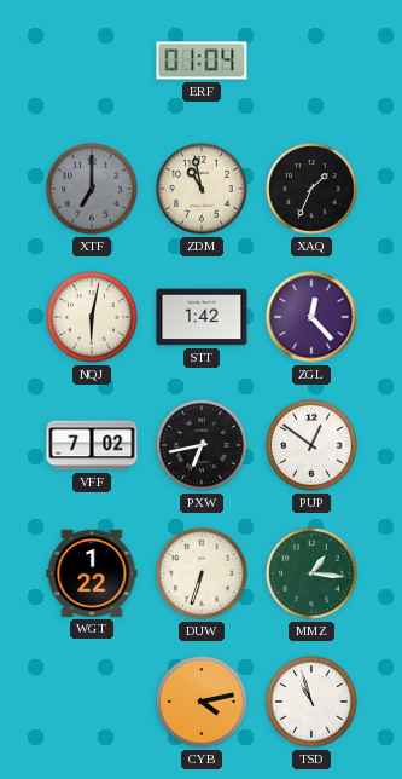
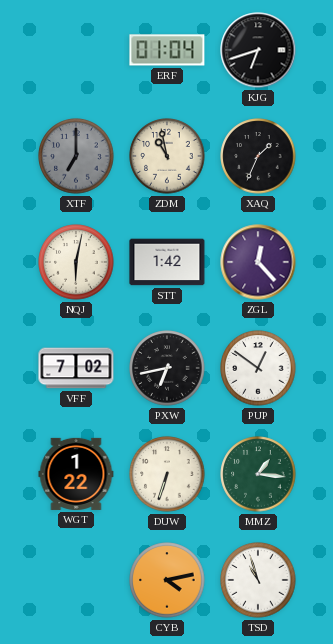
KJG: none -> 6:42 (258, 50)
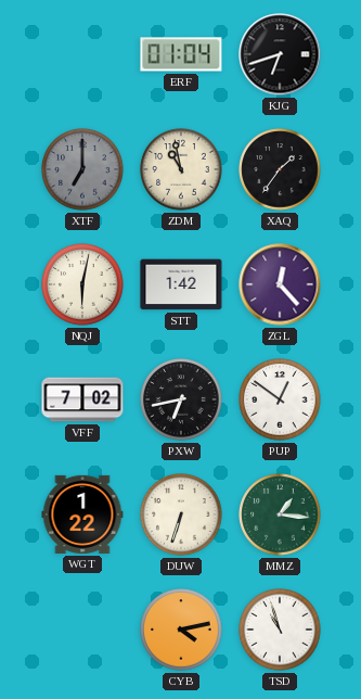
XAQ: 1:34 -> 1:36 (280, 169)
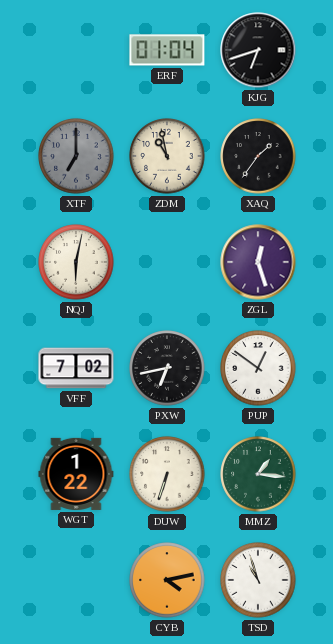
STT: 1:42 -> none (181, 284)
ZGL: 12:23 -> 12:27 (258, 262)
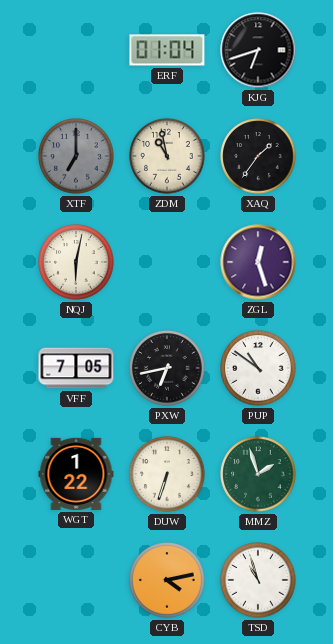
VFF: 7:02 -> 7:05 (76, 368)
PUP: 12:51 -> 10:51 (258, 368)
MMZ: 1:16 -> 1:57 (258, 474)
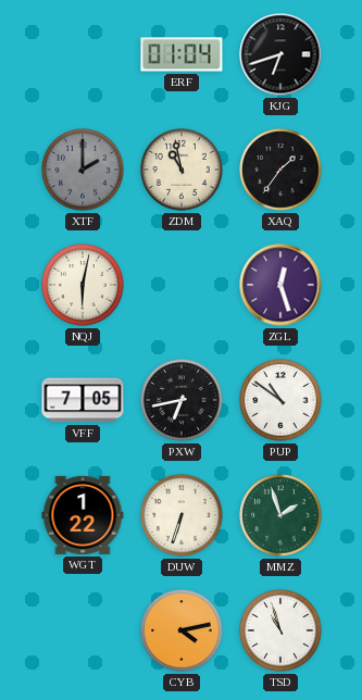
XTF: 7:00 -> 2:00 (83, 170)
